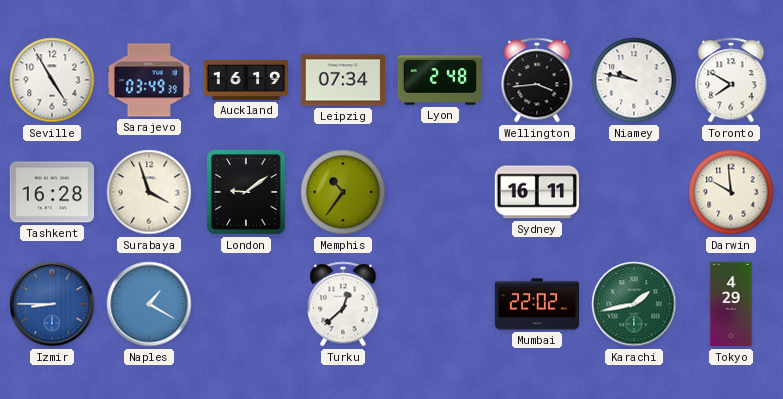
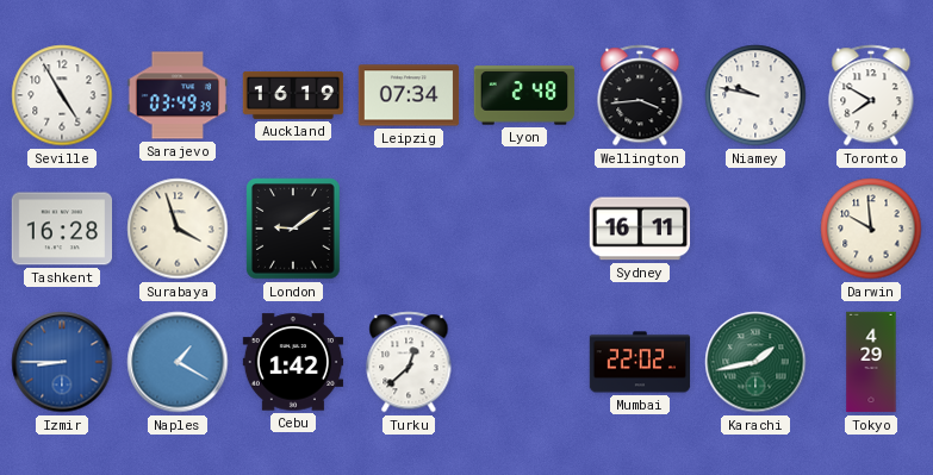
Memphis: 10:36 -> none (343, 192)
Cebu: none -> 1:42 (293, 362)
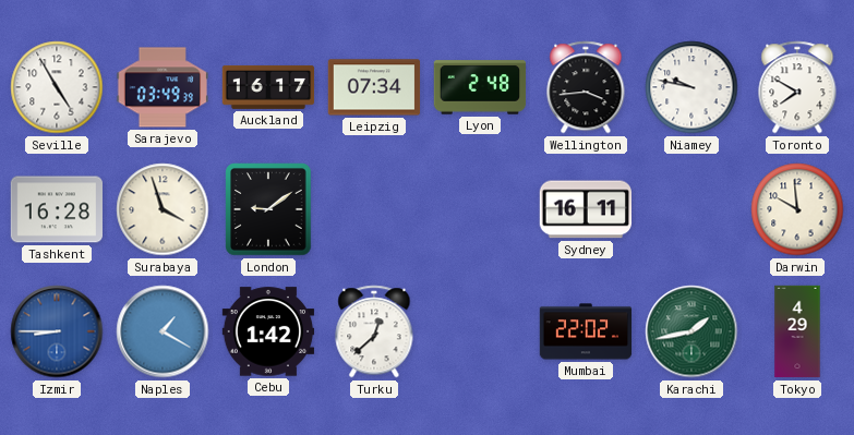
Auckland: 16:19 -> 16:17 (268, 87)
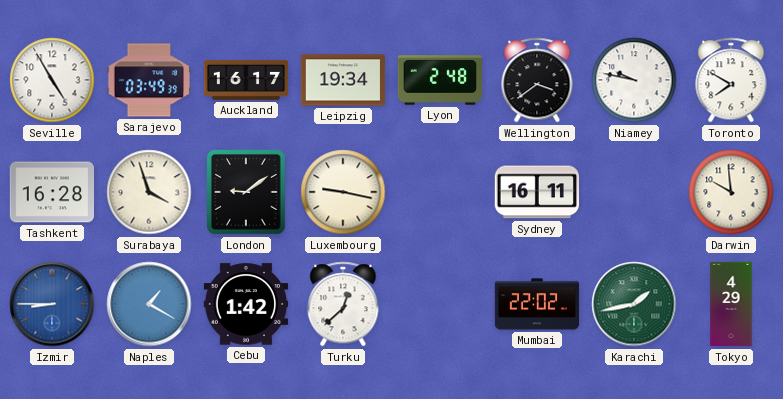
Leipzig: 07:34 -> 19:34 (343, 80)
Wellington: 3:44 -> 3:39 (537, 80)
Luxembourg: none -> 9:17 (343, 192)
